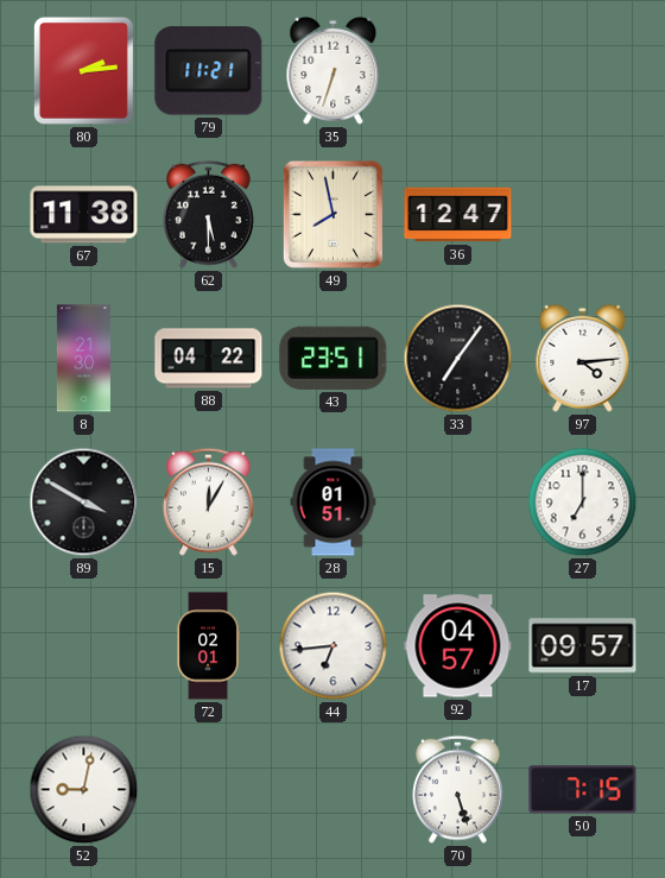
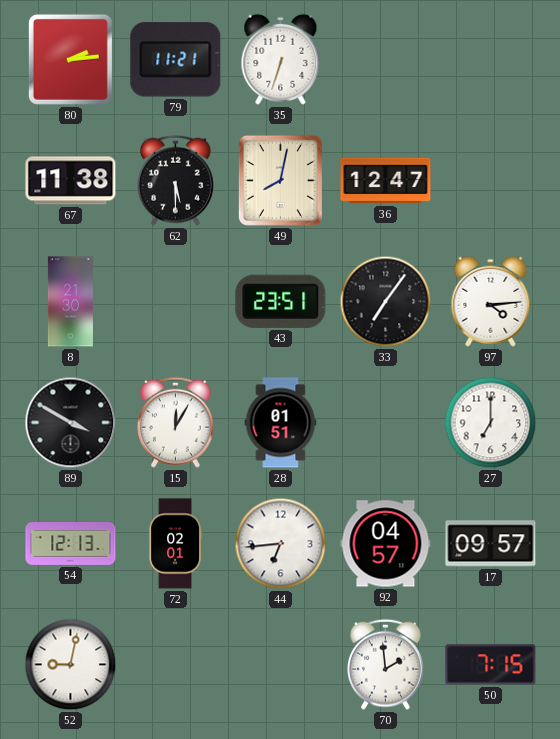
49: 7:58 -> 8:02 (280, 180)
88: 04:22 -> none (209, 359)
54: none -> 12:13 (71, 544)
70: 5:27 -> 1:59 (386, 664)
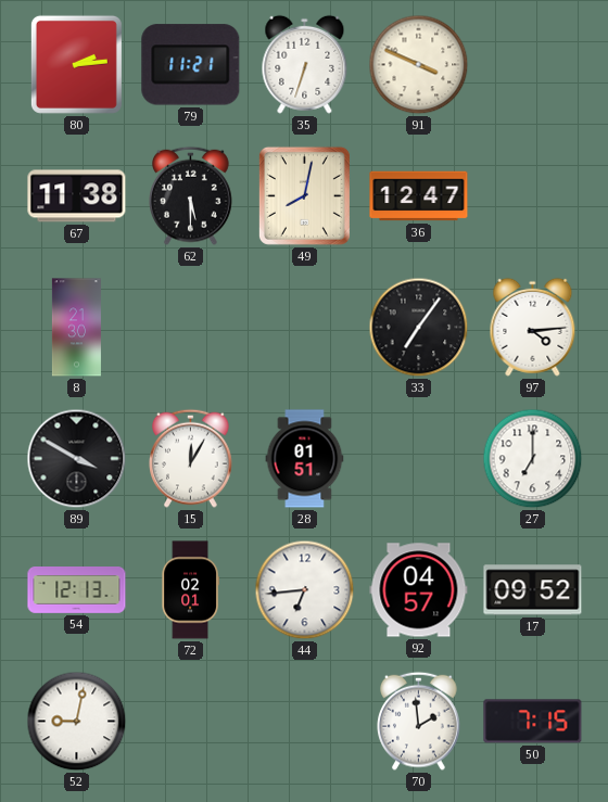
91: none -> 3:49 (419, 65)
43: 23:51 -> none (281, 301)
17: 09:57 -> 09:52 (533, 590)
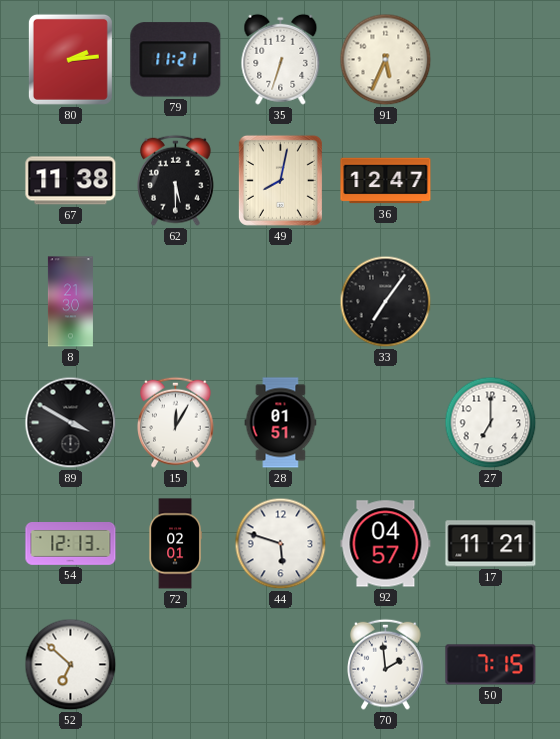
91: 3:49 -> 5:34 (386, 60)
97: 4:14 -> none (533, 327)
44: 6:44 -> 5:48 (281, 544)
17: 09:52 -> 11:21 (491, 544)
52: 9:02 -> 6:52 (71, 665)
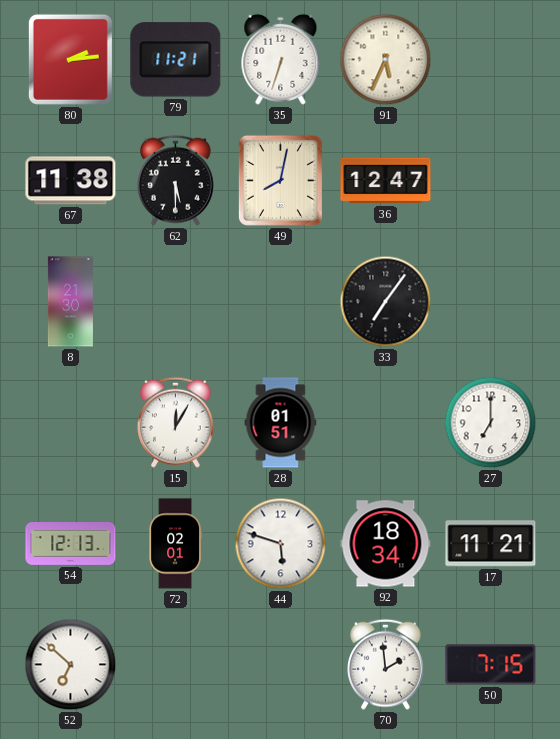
89: 3:50 -> none (71, 423)
92: 04:57 -> 18:34 (386, 544)
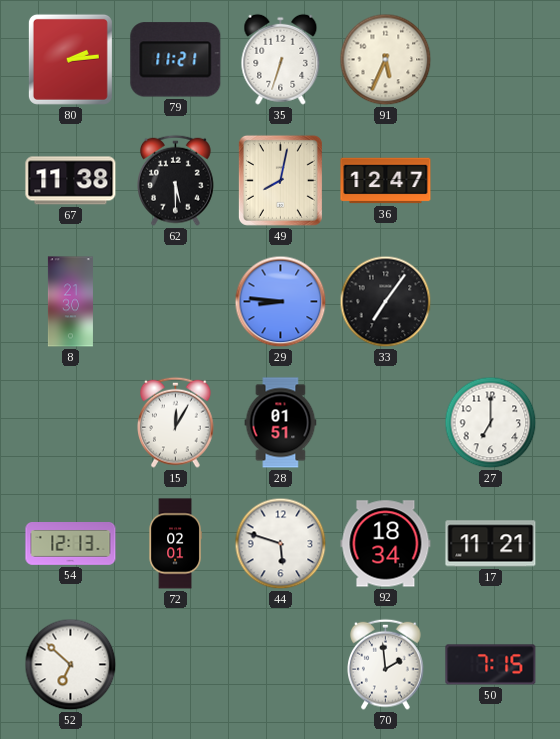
29: none -> 8:46 (281, 302)
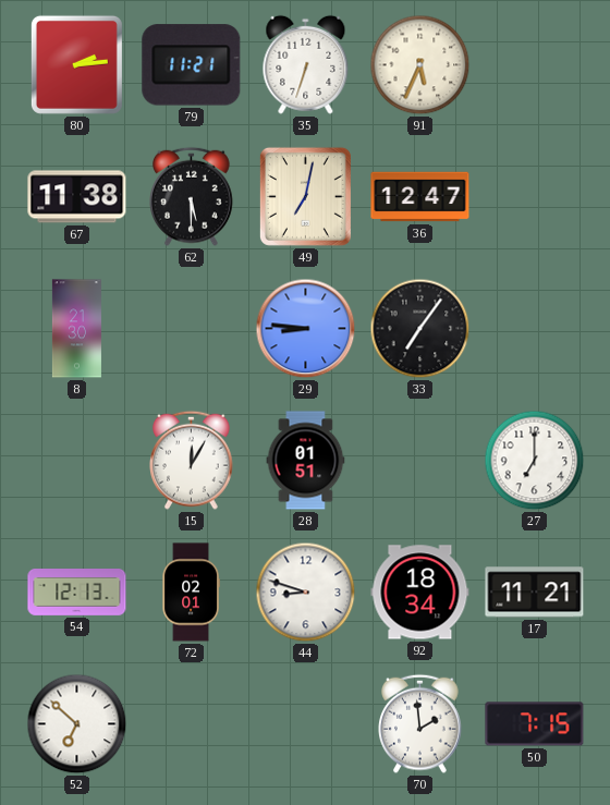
49: 8:02 -> 7:02 (305, 196)
44: 5:48 -> 8:48 (306, 593)
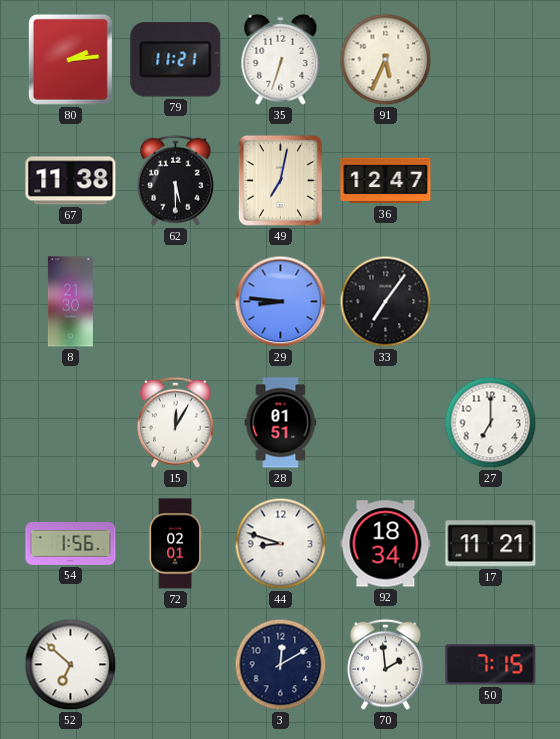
54: 12:13 -> 1:56 (71, 544)
3: none -> 12:10 (281, 665)
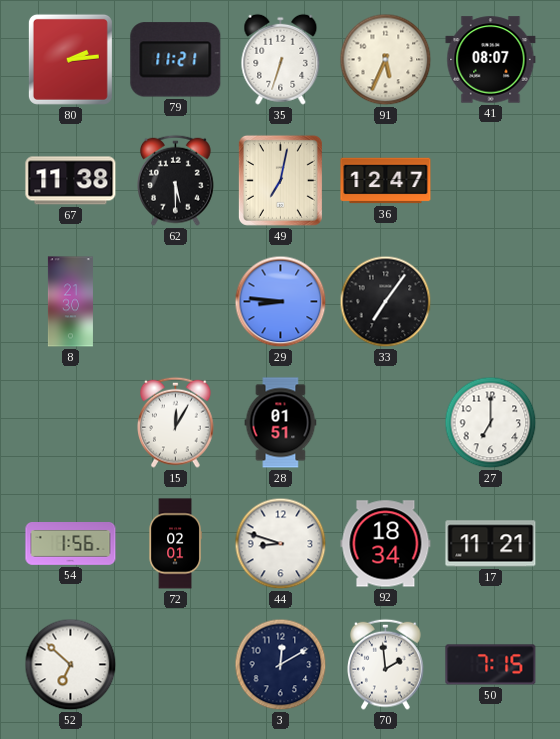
41: none -> 08:07 (491, 60)
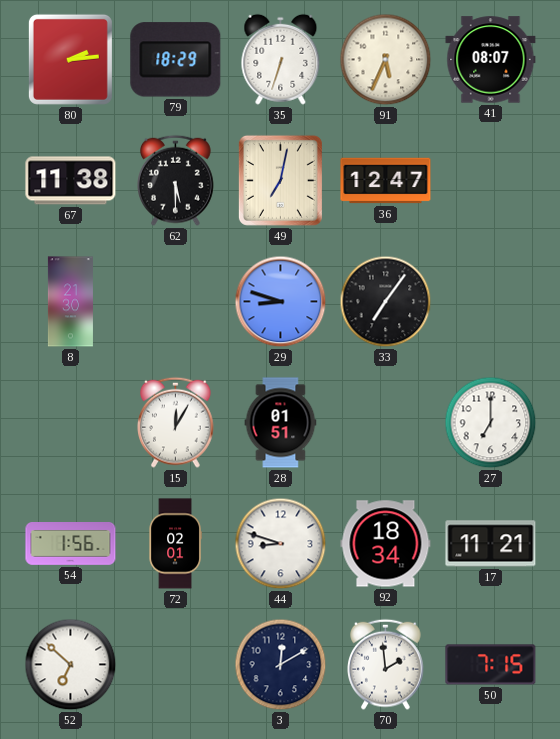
79: 11:21 -> 18:29 (176, 60)
29: 8:46 -> 8:48 (281, 302)
